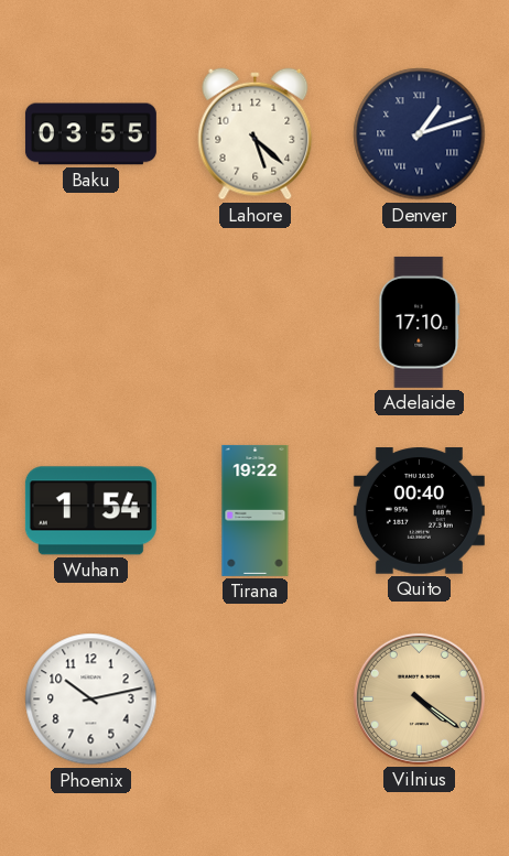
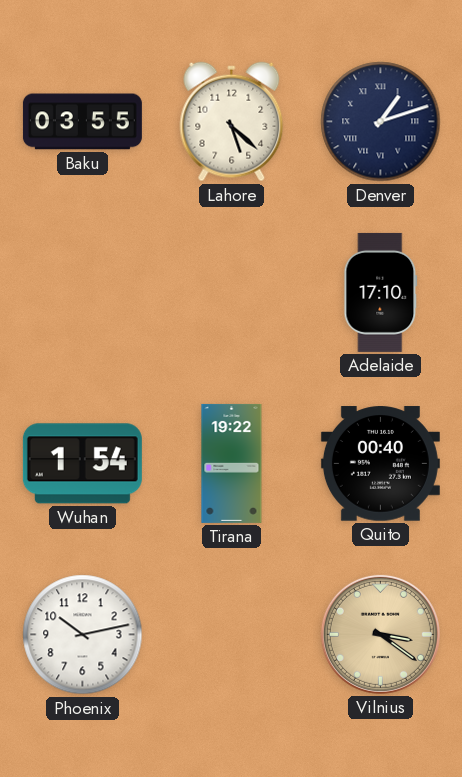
Vilnius: 4:21 -> 3:21 (380, 634)
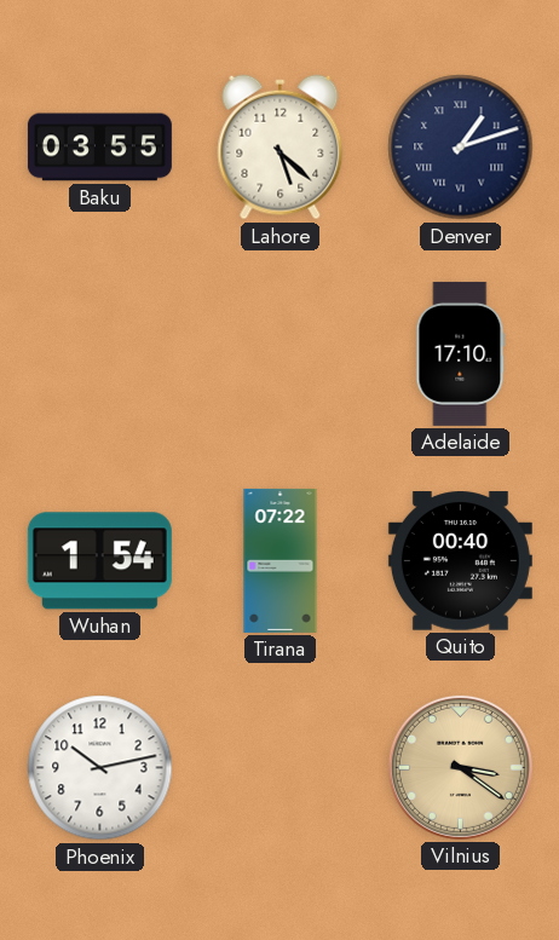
Tirana: 19:22 -> 07:22 (281, 560)
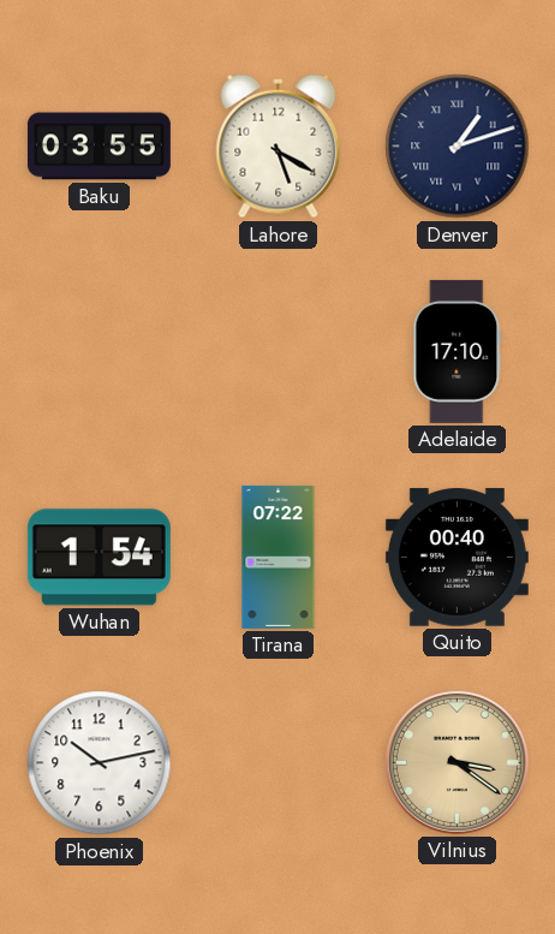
Lahore: 5:22 -> 5:20 (279, 147)
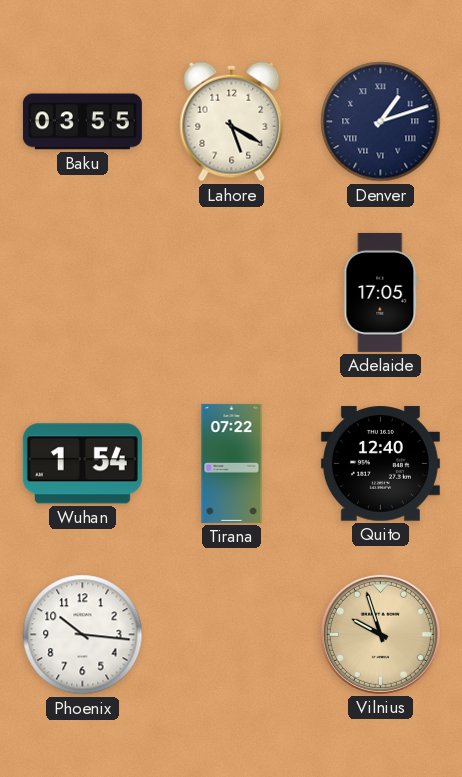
Adelaide: 17:10 -> 17:05 (381, 292)
Quito: 00:40 -> 12:40 (380, 464)
Phoenix: 10:13 -> 10:16 (83, 635)
Vilnius: 3:21 -> 9:57 (380, 634)
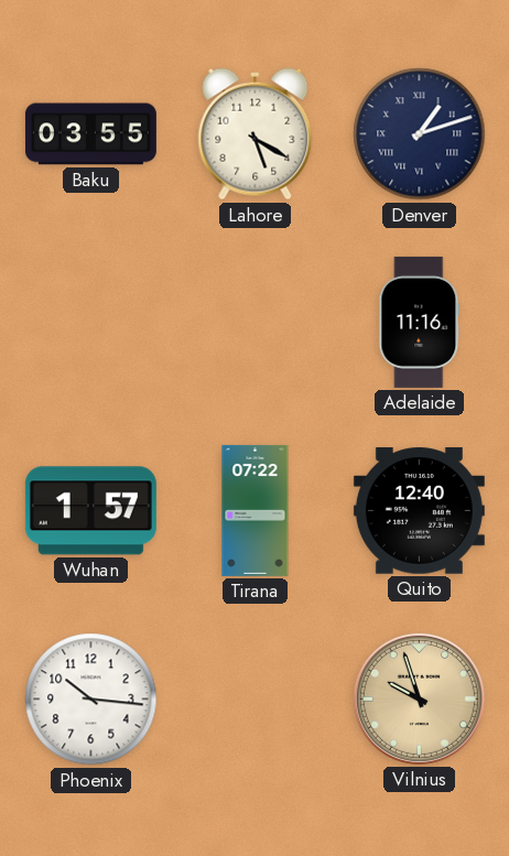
Adelaide: 17:05 -> 11:16 (420, 322)
Wuhan: 1:54 -> 1:57 (90, 511)
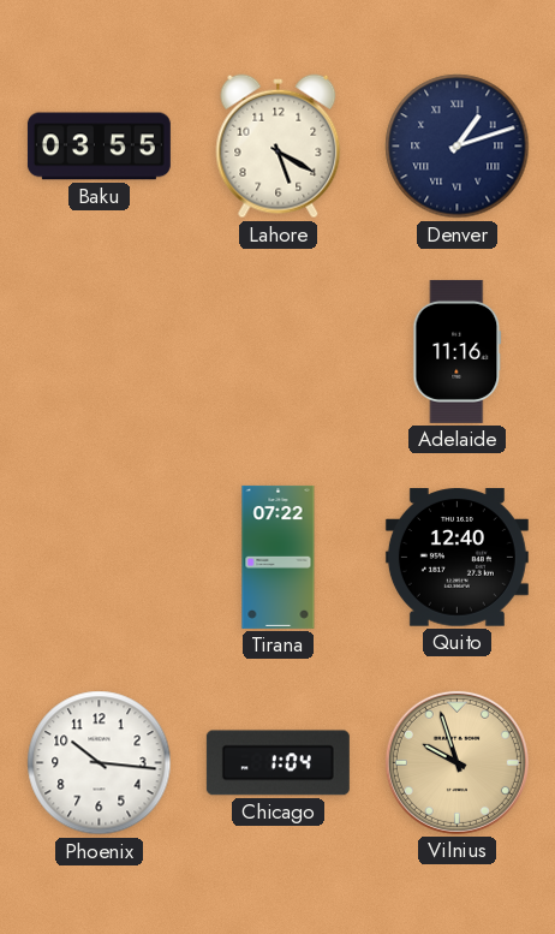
Wuhan: 1:57 -> none (90, 511)
Chicago: none -> 1:04 (277, 763)
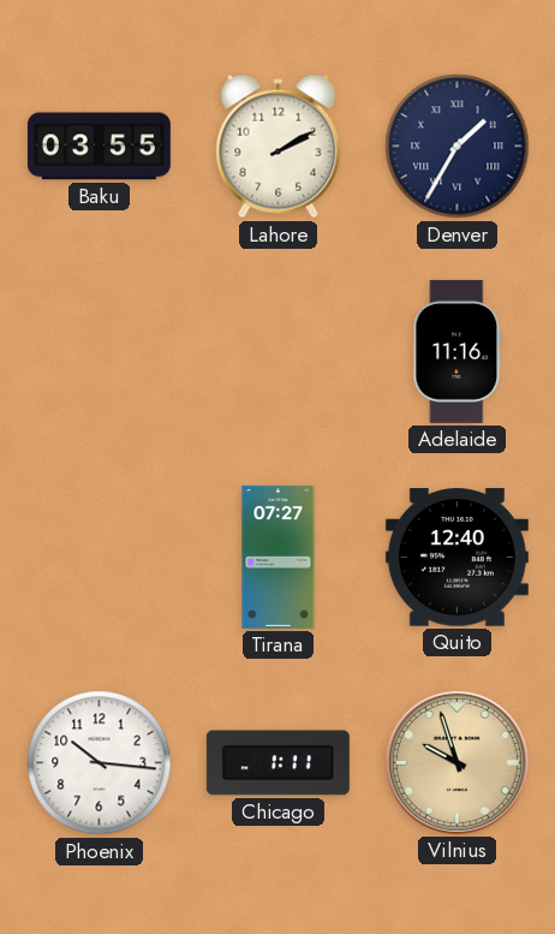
Lahore: 5:20 -> 2:10 (279, 147)
Denver: 1:12 -> 1:35 (458, 147)
Tirana: 07:22 -> 07:27 (279, 557)
Chicago: 1:04 -> 1:11 (277, 763)
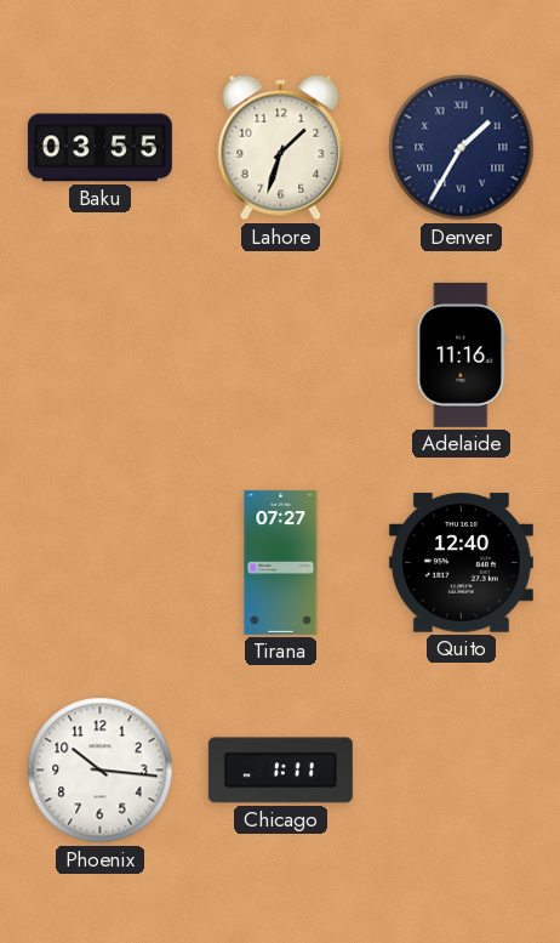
Lahore: 2:10 -> 1:33 (281, 148)
Vilnius: 9:57 -> none (456, 762)
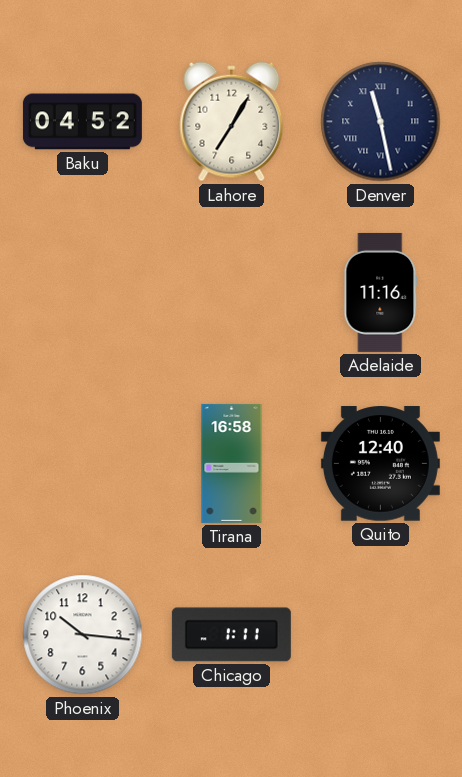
Baku: 03:55 -> 04:52 (82, 122)
Lahore: 1:33 -> 7:05 (232, 122)
Denver: 1:35 -> 11:28 (381, 122)
Tirana: 07:27 -> 16:58 (232, 463)
